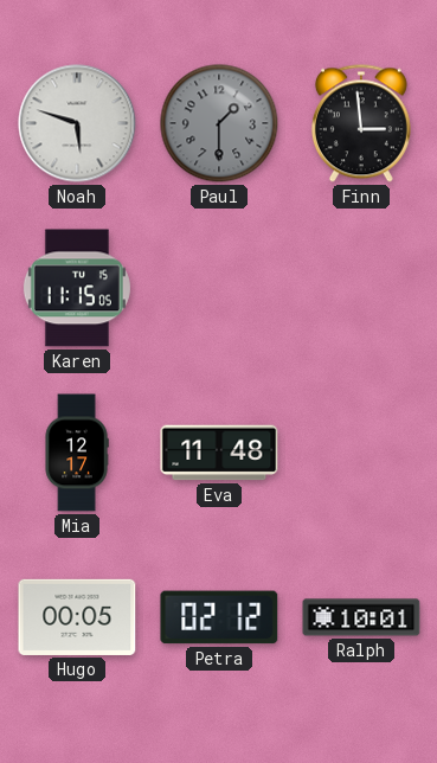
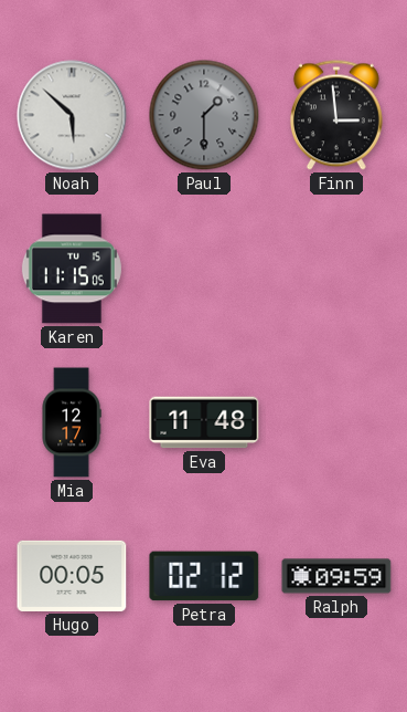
Noah: 5:48 -> 5:52 (72, 115)
Ralph: 10:01 -> 09:59 (336, 576)
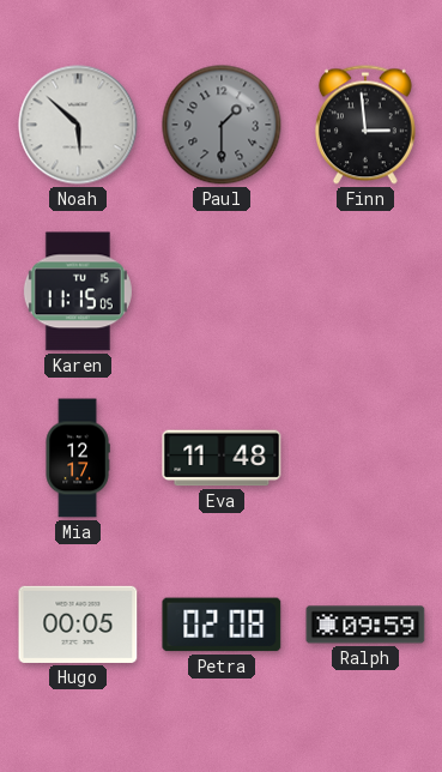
Petra: 02:12 -> 02:08 (222, 625)
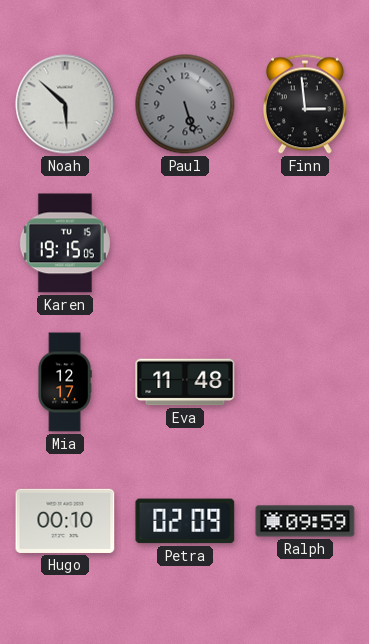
Paul: 1:30 -> 5:27 (185, 104)
Karen: 11:15 -> 19:15 (65, 243)
Hugo: 00:05 -> 00:10 (65, 521)
Petra: 02:08 -> 02:09 (185, 521)
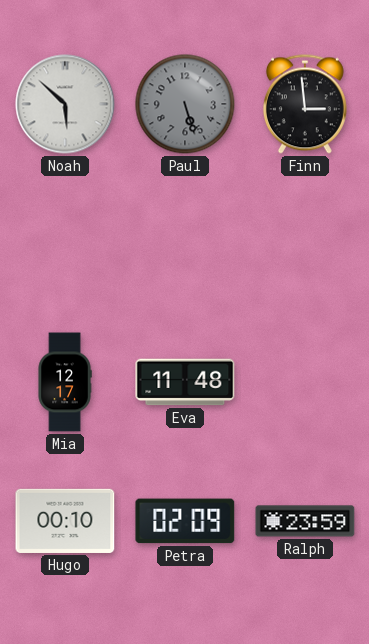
Karen: 19:15 -> none (65, 243)
Ralph: 09:59 -> 23:59 (305, 521)
